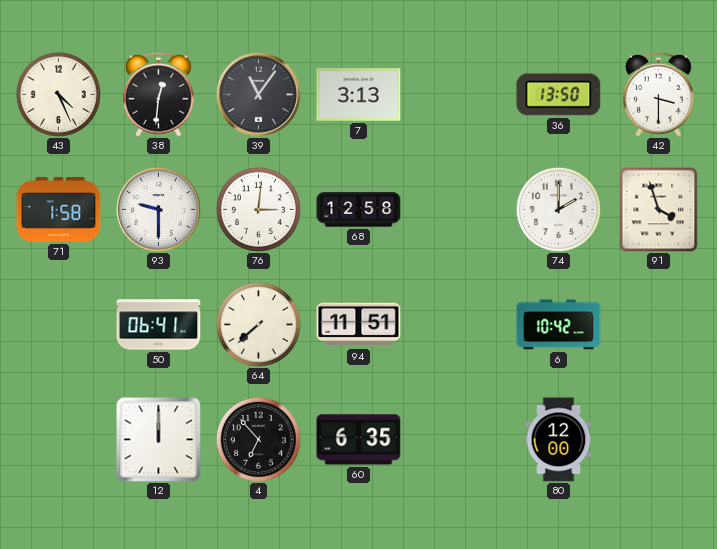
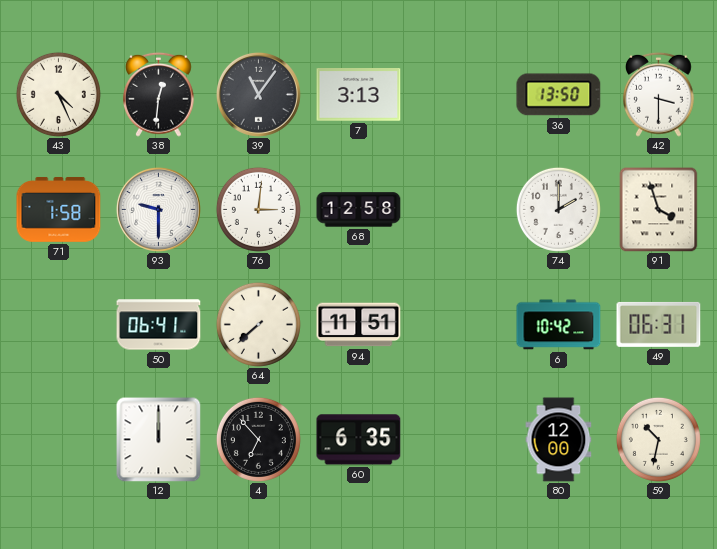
49: none -> 06:31 (659, 324)
59: none -> 10:32 (658, 439)
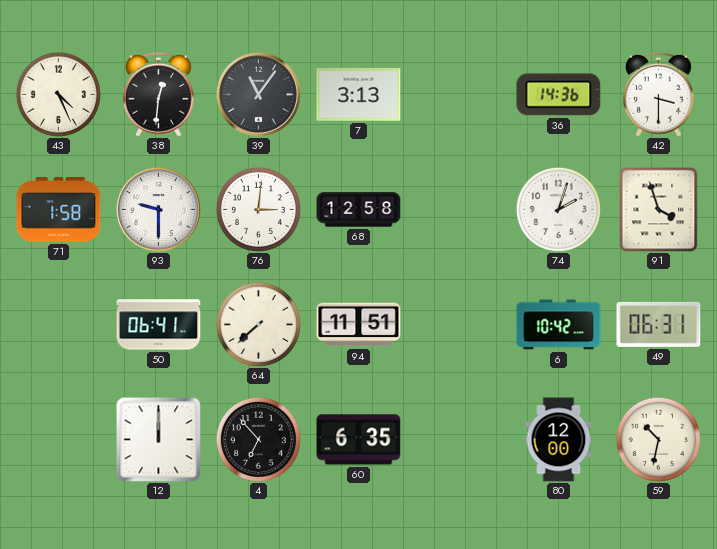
36: 13:50 -> 14:36 (559, 95)
74: 2:00 -> 2:03 (558, 209)
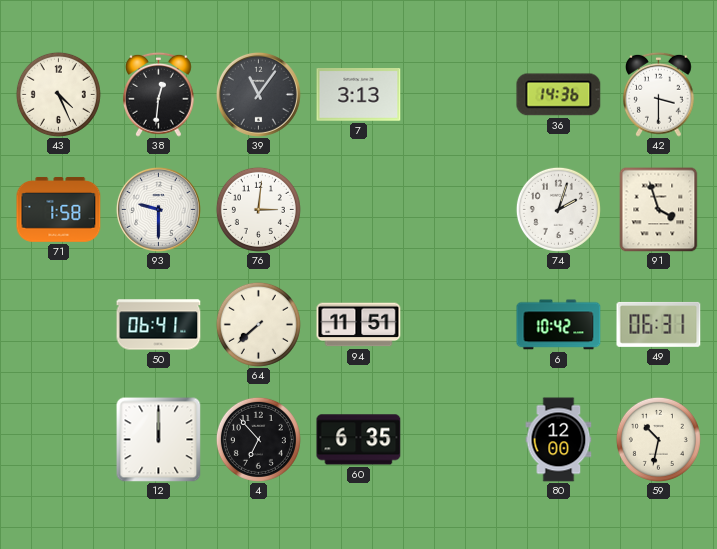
68: 12:58 -> none (359, 210)
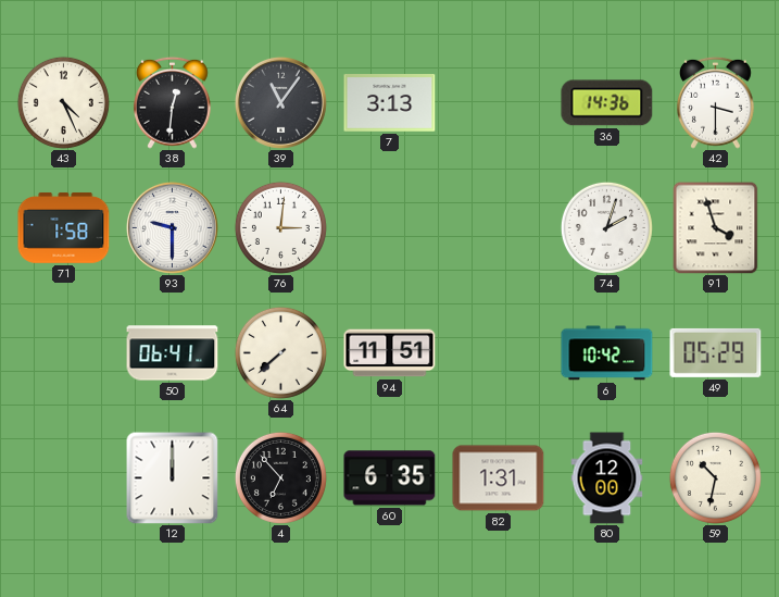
49: 06:31 -> 05:29 (716, 352)
82: none -> 1:31 (499, 478)
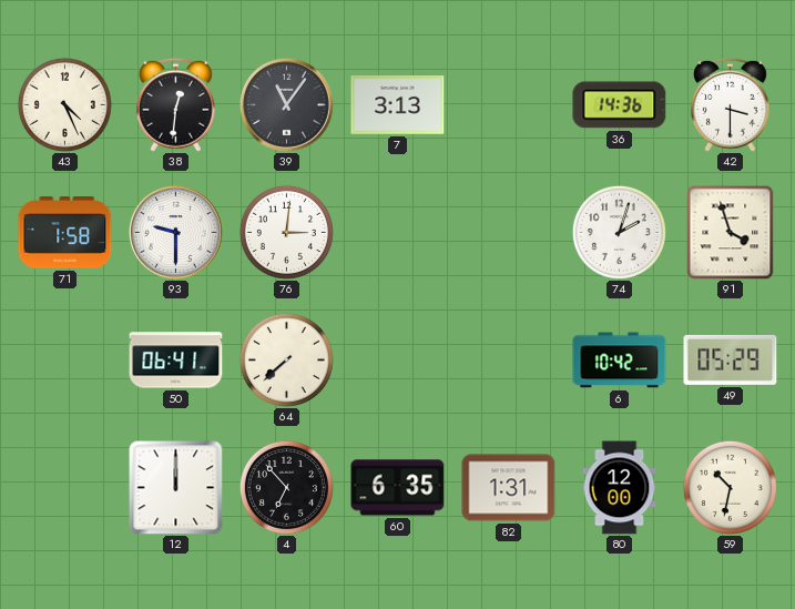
94: 11:51 -> none (390, 353)
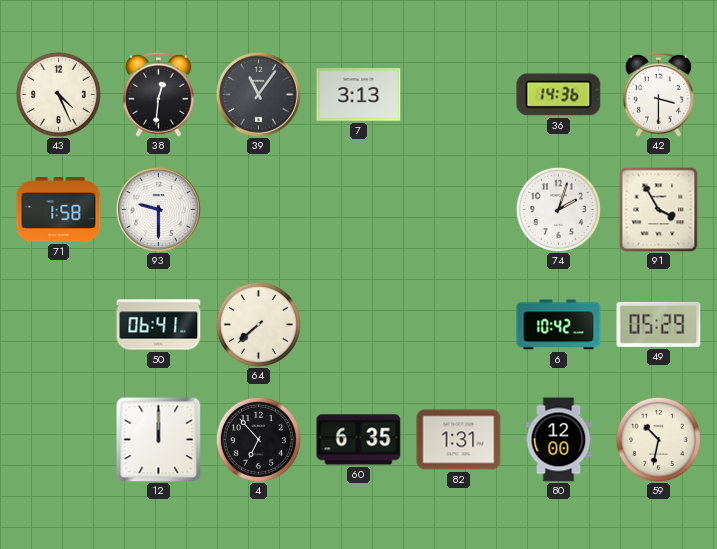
76: 3:01 -> none (286, 232)
91: 3:57 -> 3:55 (659, 209)
